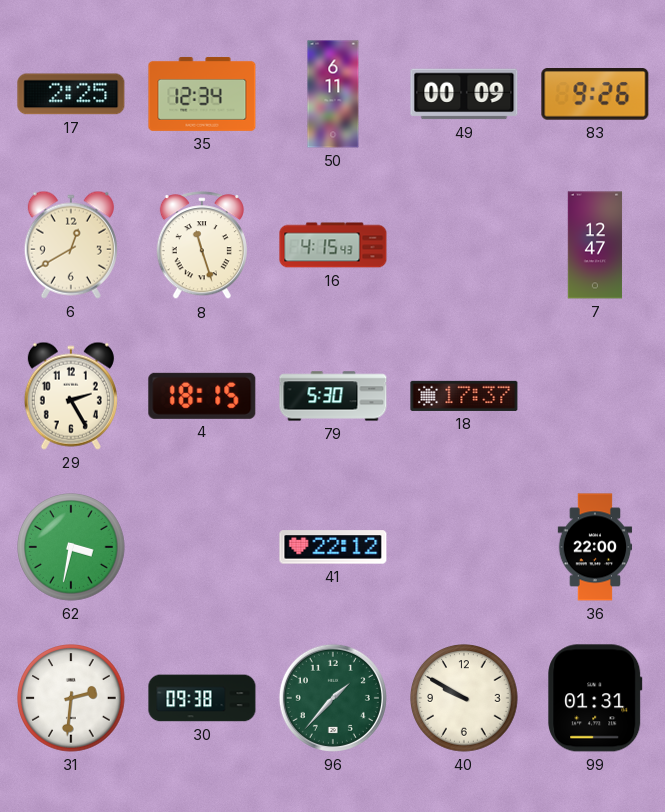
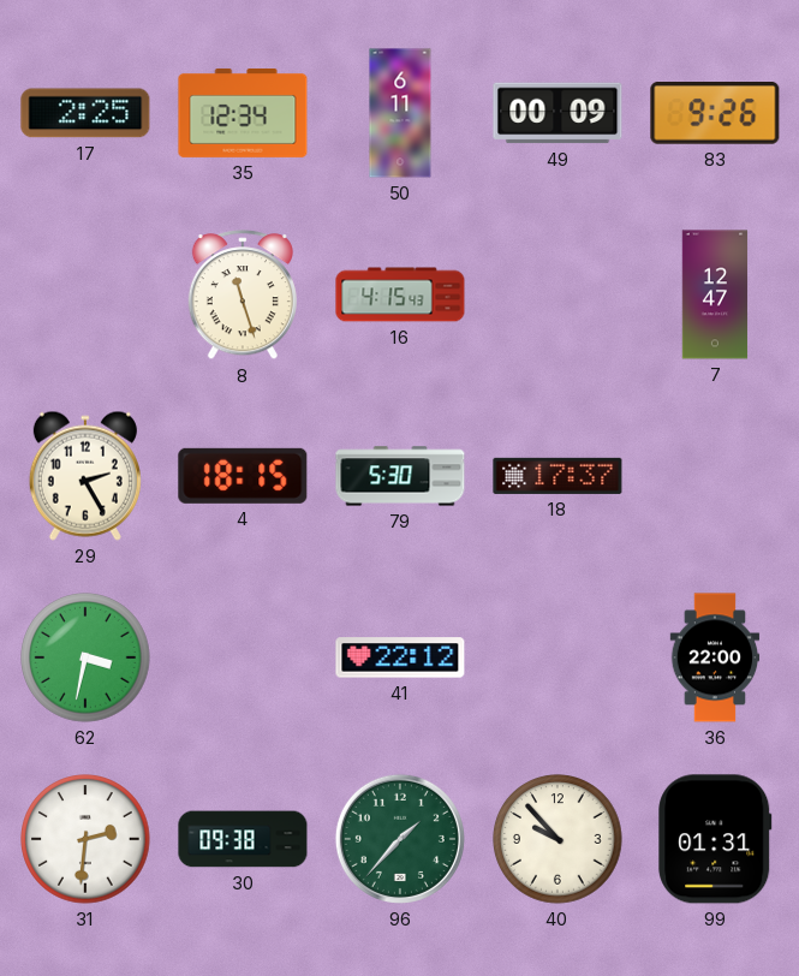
6: 12:40 -> none (71, 245)
40: 9:50 -> 9:53 (557, 839)
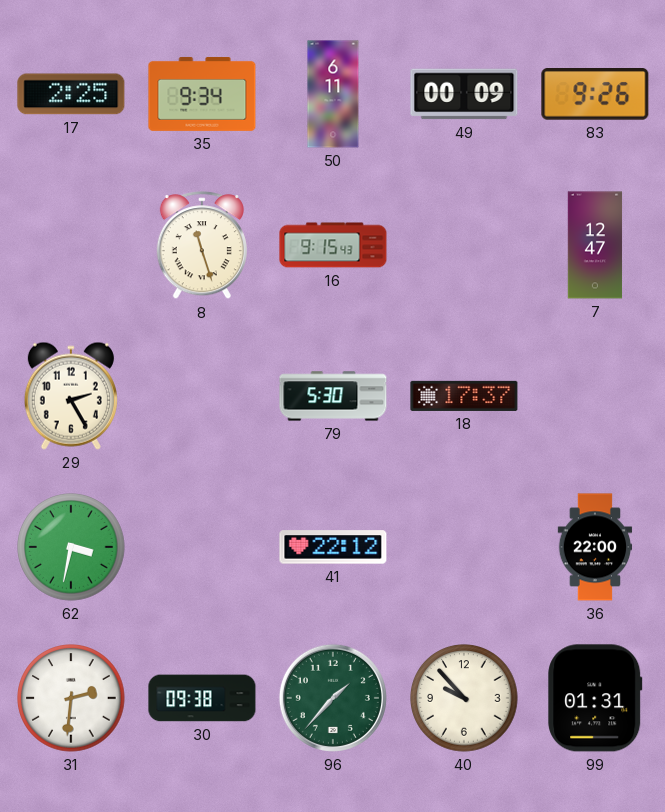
35: 12:34 -> 9:34 (202, 94)
16: 4:15 -> 9:15 (333, 245)
4: 18:15 -> none (243, 476)
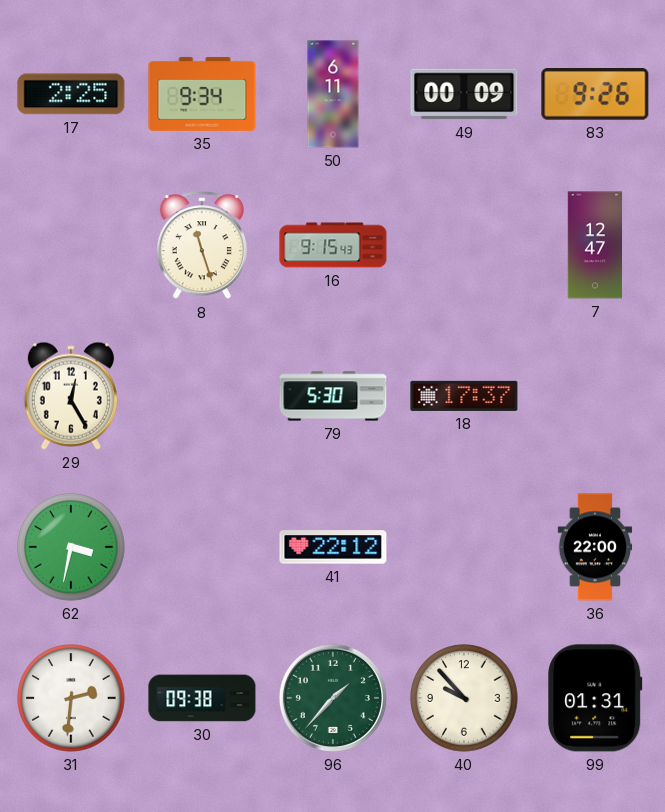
29: 2:25 -> 12:25 (71, 396)
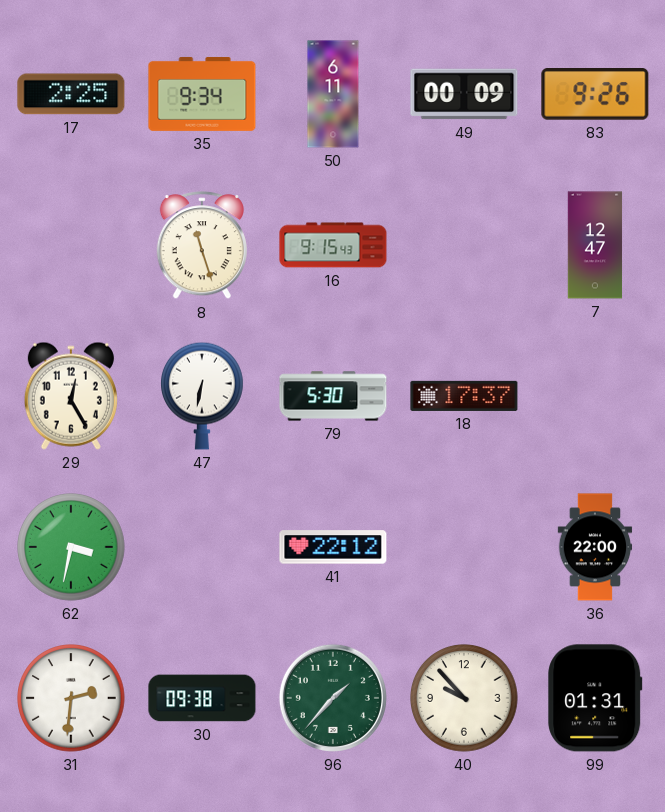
47: none -> 6:32 (203, 396)
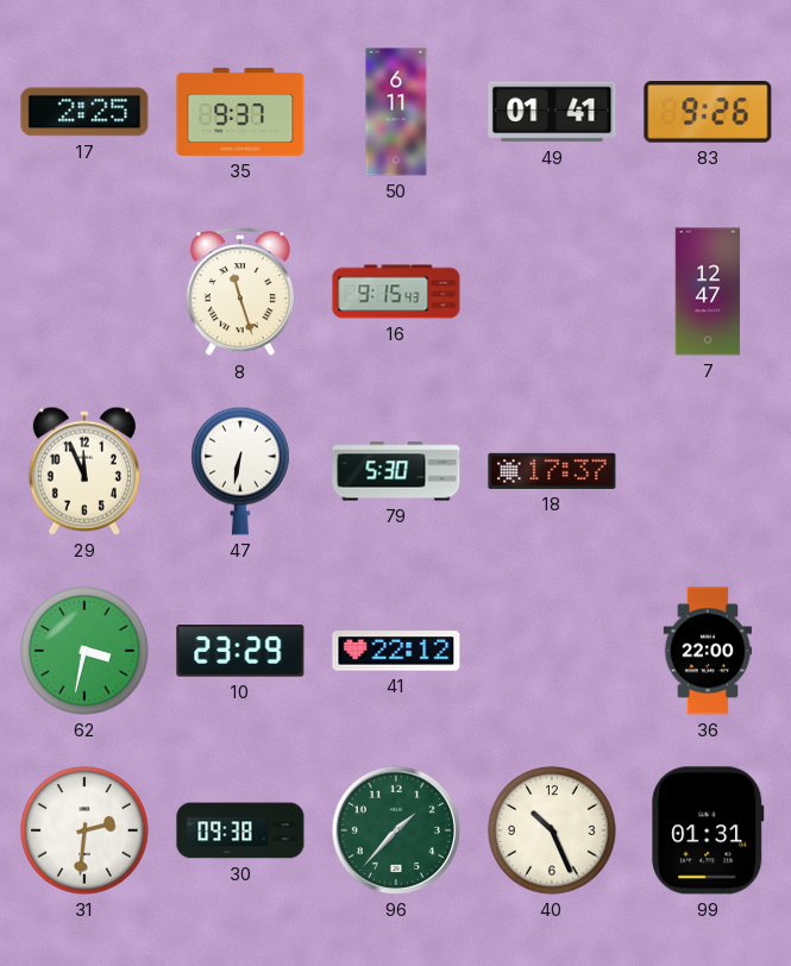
35: 9:34 -> 9:37 (240, 112)
49: 00:09 -> 01:41 (552, 112)
29: 12:25 -> 11:56 (84, 471)
10: none -> 23:29 (240, 651)
40: 9:53 -> 10:26 (552, 830)
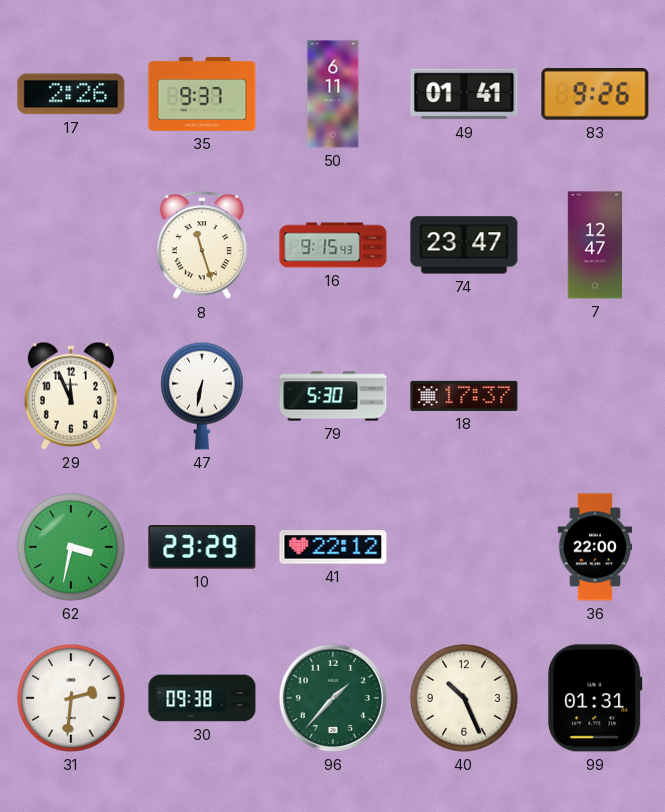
17: 2:25 -> 2:26 (71, 94)
74: none -> 23:47 (464, 245)
